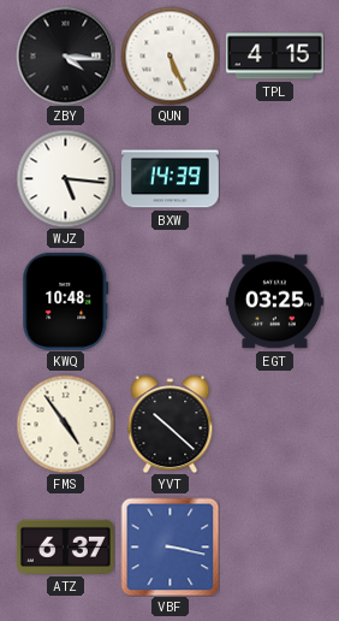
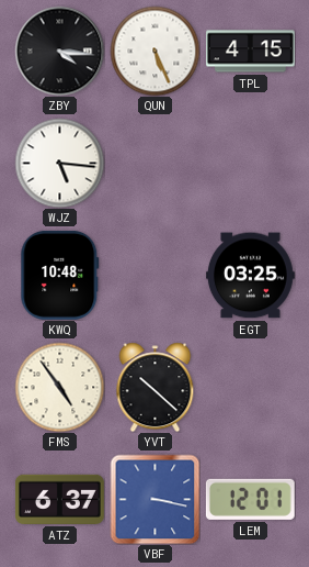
BXW: 14:39 -> none (169, 179)
LEM: none -> 12:01 (250, 499)
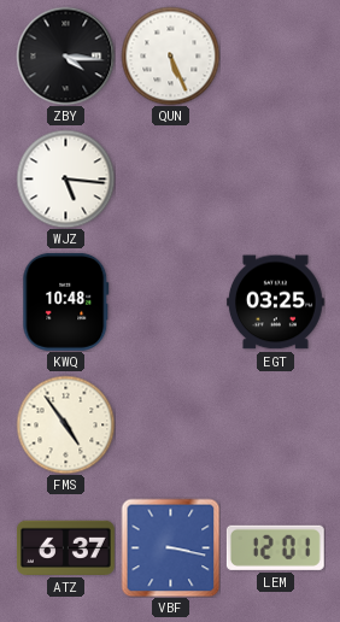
TPL: 4:15 -> none (251, 52)
YVT: 10:22 -> none (156, 387)
